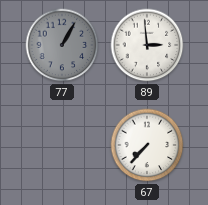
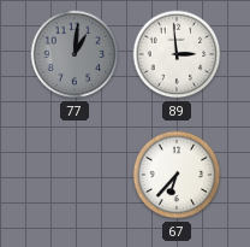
77: 1:05 -> 1:01 (75, 54)
67: 7:37 -> 6:37 (177, 175)
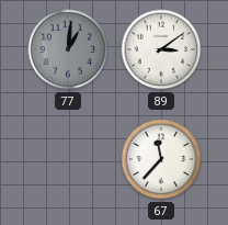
89: 2:59 -> 3:09 (161, 49)
67: 6:37 -> 11:37 (161, 159)
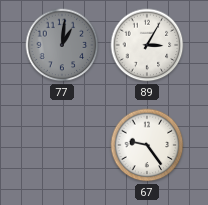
89: 3:09 -> 3:05 (147, 45)
67: 11:37 -> 9:24 (147, 145)
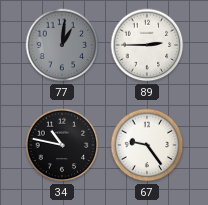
89: 3:05 -> 2:45 (147, 45)
34: none -> 10:47 (62, 145)
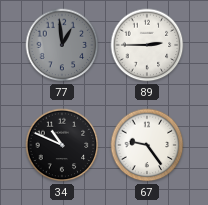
77: 1:01 -> 12:59 (62, 45)
34: 10:47 -> 10:49 (62, 145)
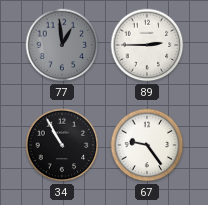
34: 10:49 -> 10:55 (62, 145)
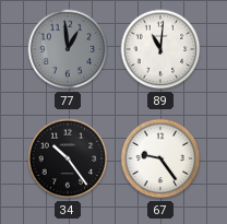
89: 2:45 -> 11:01 (160, 49)
34: 10:55 -> 10:24 (68, 158)
